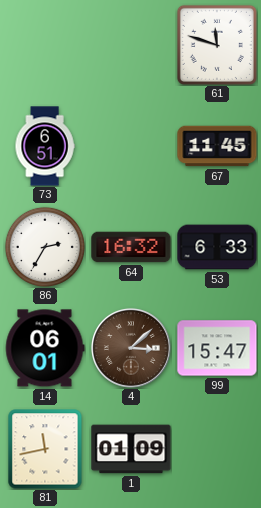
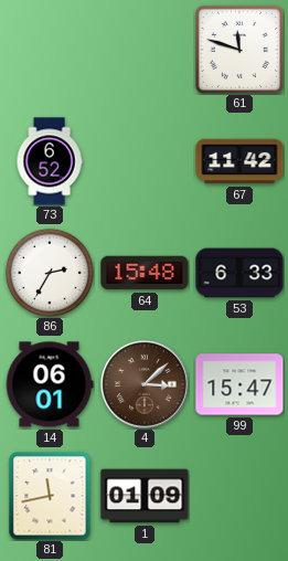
73: 6:51 -> 6:52 (50, 161)
67: 11:45 -> 11:42 (239, 161)
64: 16:32 -> 15:48 (145, 273)
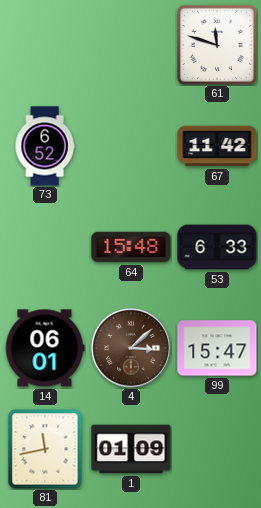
86: 2:35 -> none (50, 273)
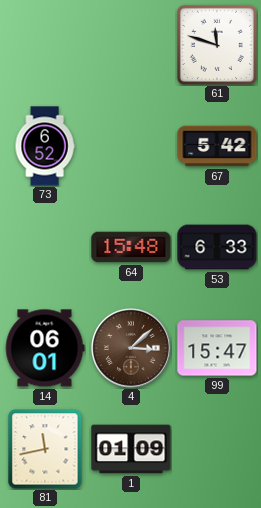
67: 11:42 -> 5:42 (217, 146)
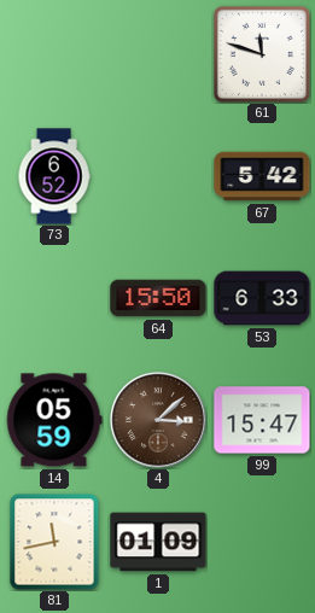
64: 15:48 -> 15:50 (158, 298)
14: 06:01 -> 05:59 (54, 420)
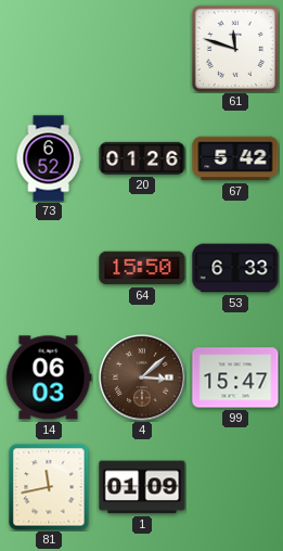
20: none -> 01:26 (142, 158)
14: 05:59 -> 06:03 (49, 377)
